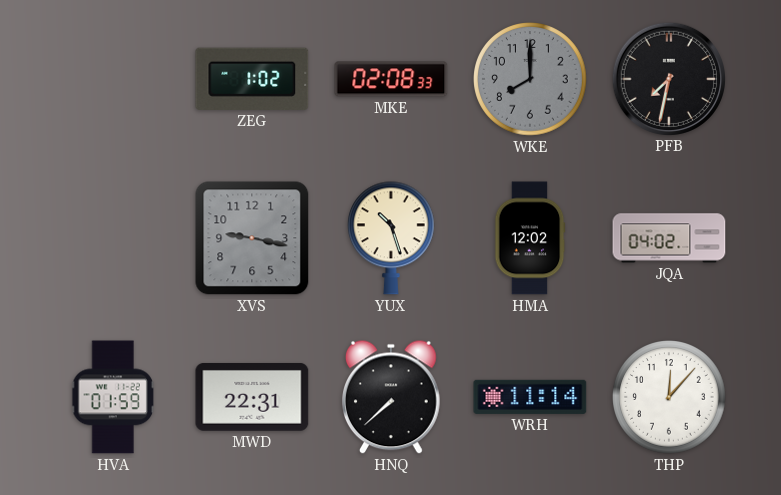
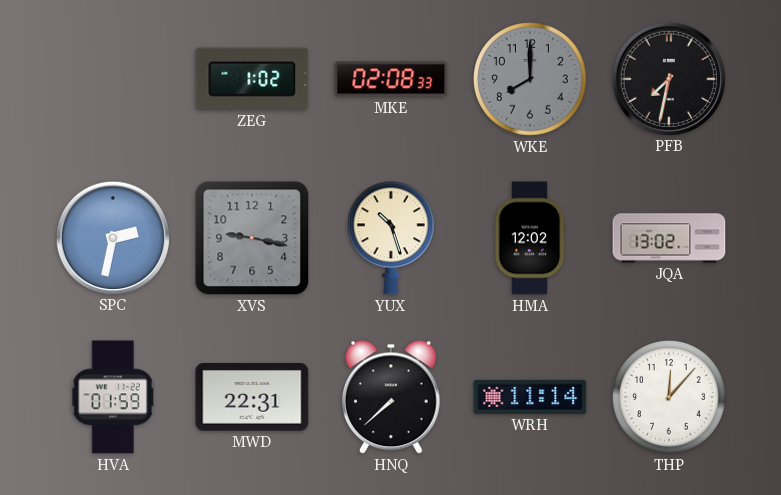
SPC: none -> 2:32 (112, 237)
JQA: 04:02 -> 13:02 (669, 238)
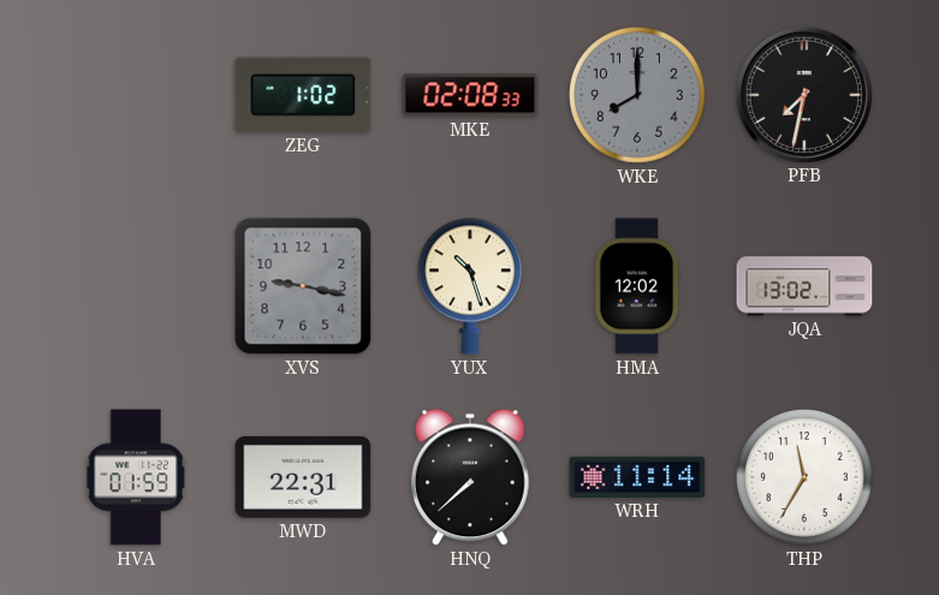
SPC: 2:32 -> none (112, 237)
THP: 12:07 -> 11:35 (806, 478)
